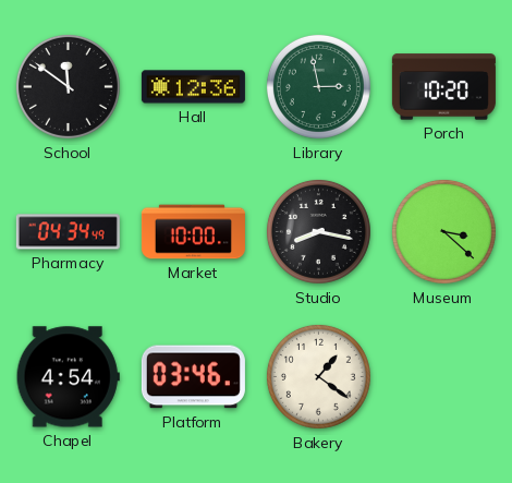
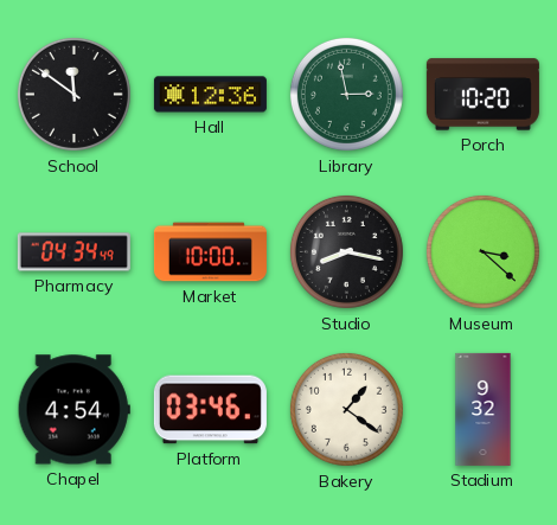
Stadium: none -> 9:32 (484, 409)
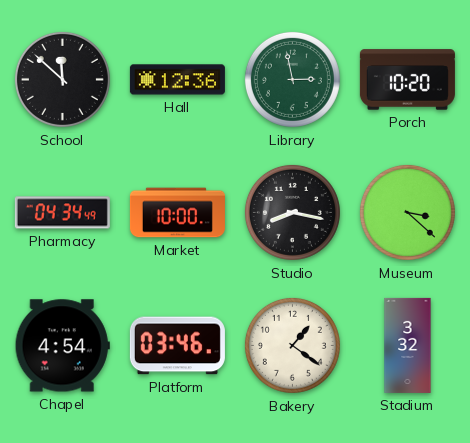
School: 11:51 -> 11:52 (62, 79)
Stadium: 9:32 -> 3:32 (408, 345)
